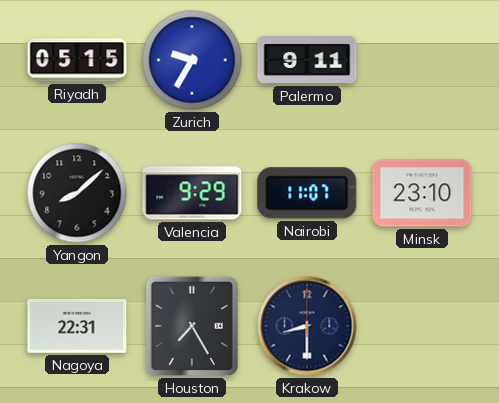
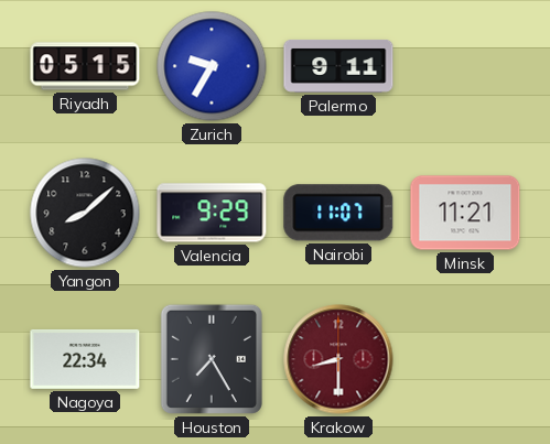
Minsk: 23:10 -> 11:21 (465, 213)
Nagoya: 22:31 -> 22:34 (85, 359)
Krakow dial: navy -> burgundy (338, 359)
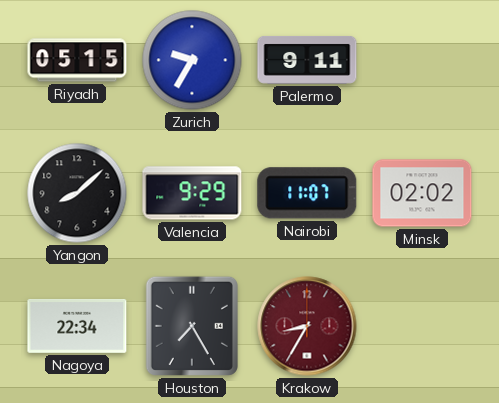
Minsk: 11:21 -> 02:02 (422, 193)
Krakow: 8:30 -> 8:35 (307, 326)
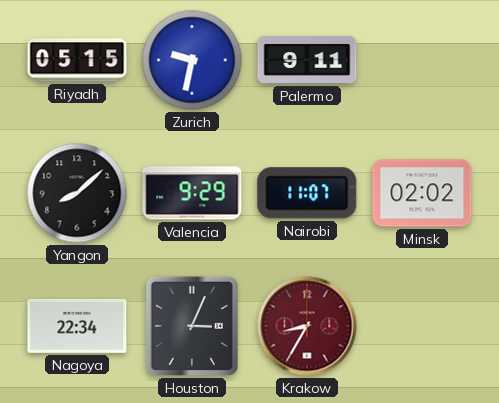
Zurich: 9:35 -> 9:32 (192, 60)
Houston: 7:25 -> 3:04 (192, 326)
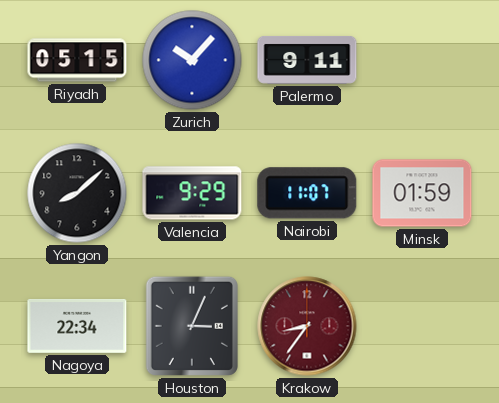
Zurich: 9:32 -> 10:07 (192, 60)
Minsk: 02:02 -> 01:59 (422, 193)
Krakow: 8:35 -> 8:36 (307, 326)
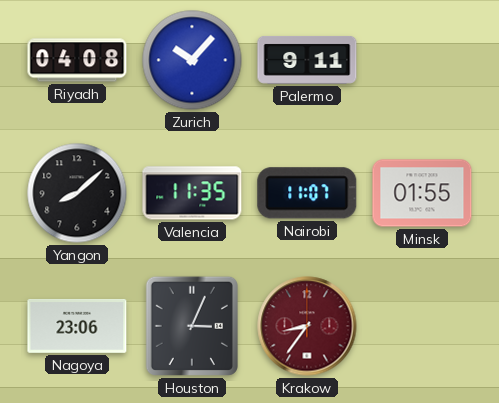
Riyadh: 05:15 -> 04:08 (77, 60)
Valencia: 9:29 -> 11:35 (192, 193)
Minsk: 01:59 -> 01:55 (422, 193)
Nagoya: 22:34 -> 23:06 (77, 326)
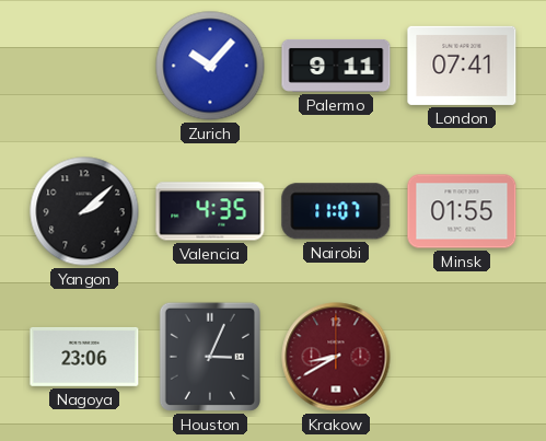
Riyadh: 04:08 -> none (77, 60)
London: none -> 07:41 (462, 66)
Yangon: 8:08 -> 2:08 (84, 211)
Valencia: 11:35 -> 4:35 (210, 211)
Krakow: 8:36 -> 8:40 (336, 357)
